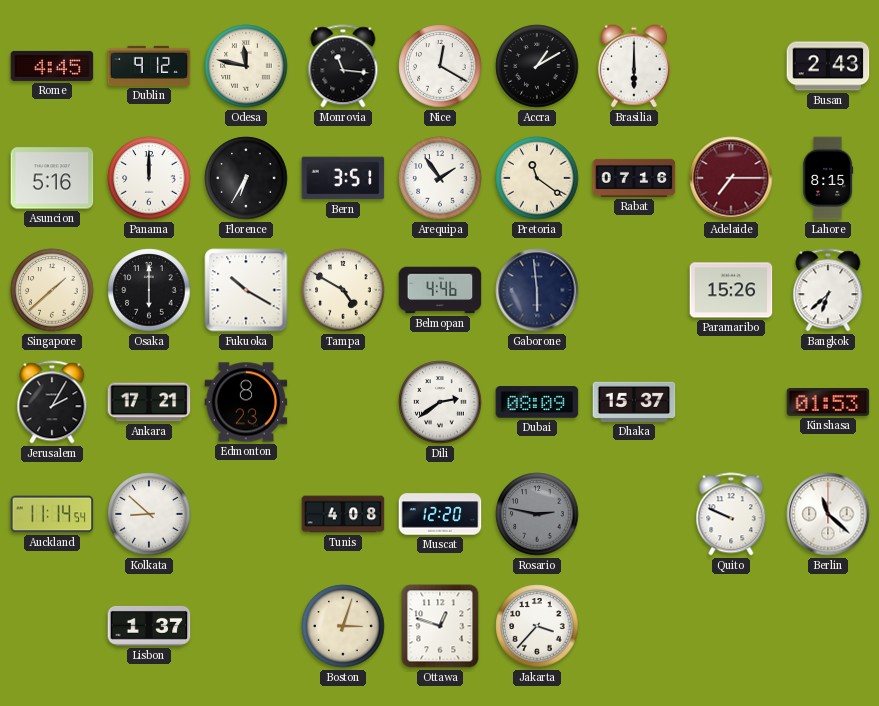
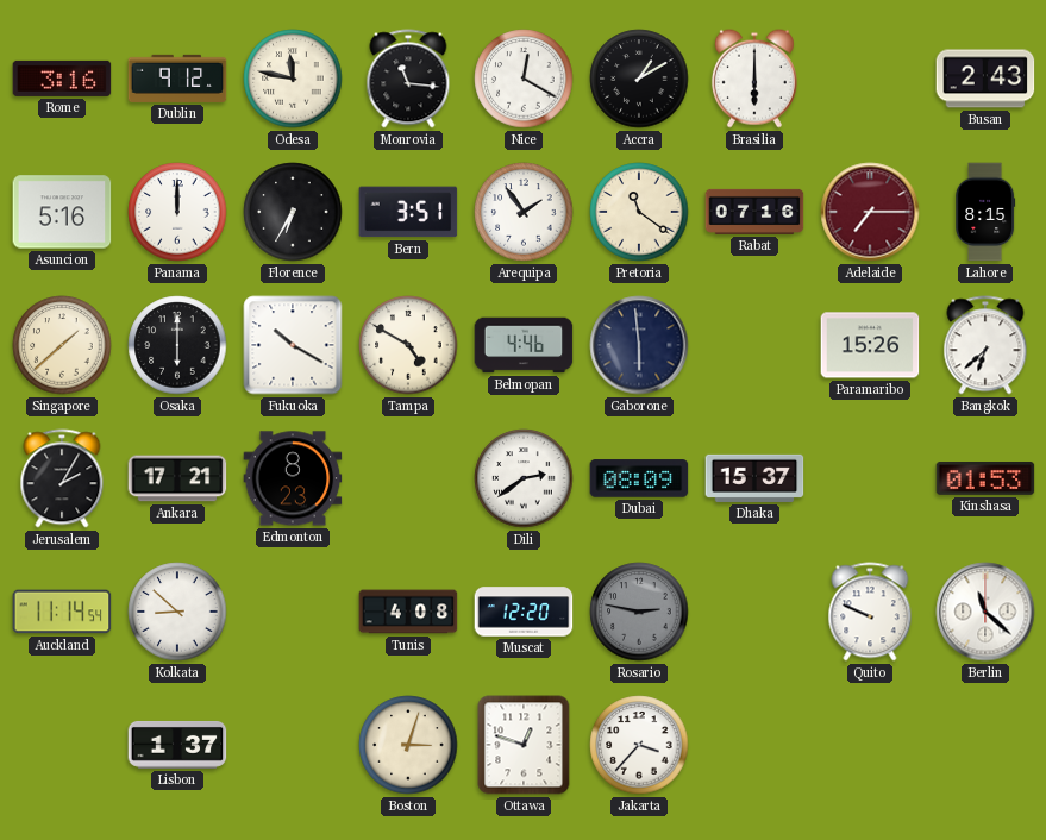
Rome: 4:45 -> 3:16 (62, 79)
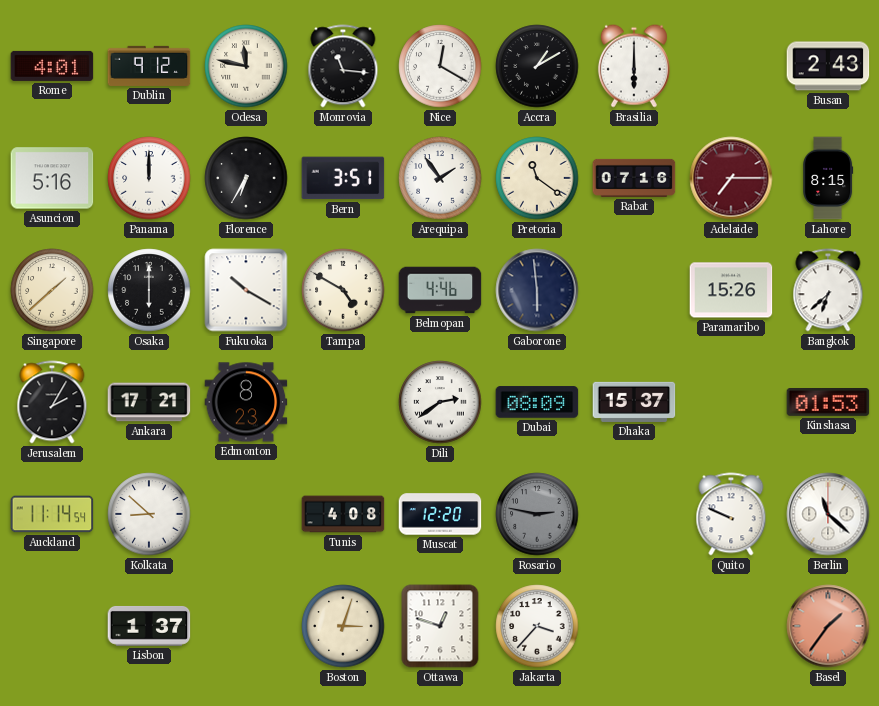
Rome: 3:16 -> 4:01 (52, 66)
Basel: none -> 1:36 (828, 626)
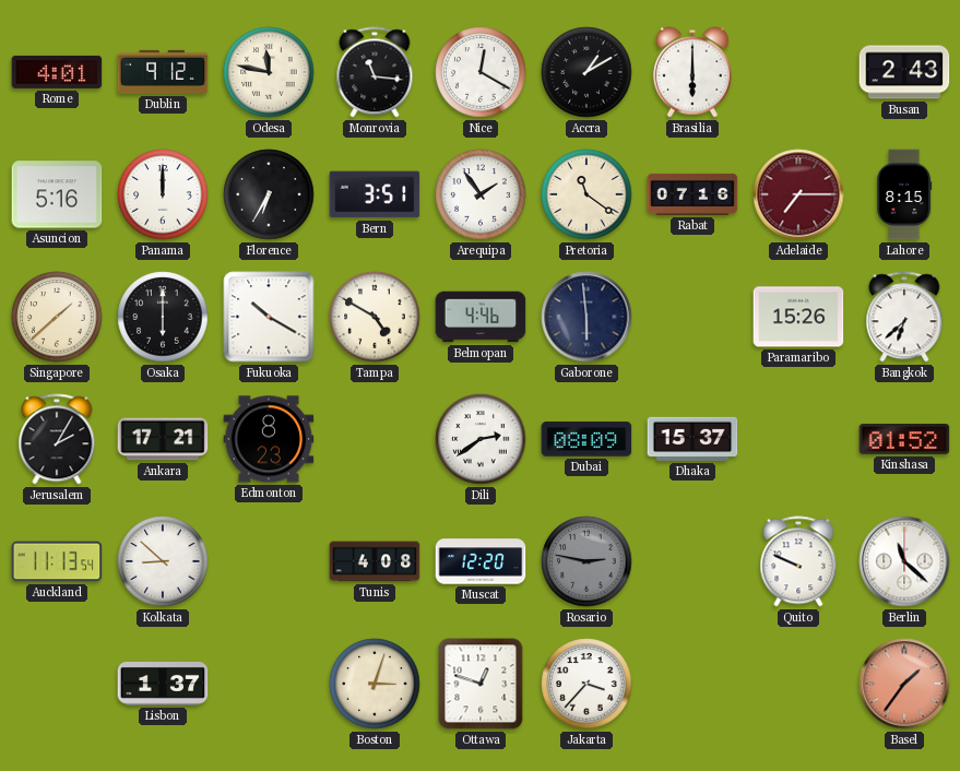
Kinshasa: 01:53 -> 01:52 (904, 440)
Auckland: 11:14 -> 11:13 (57, 561)
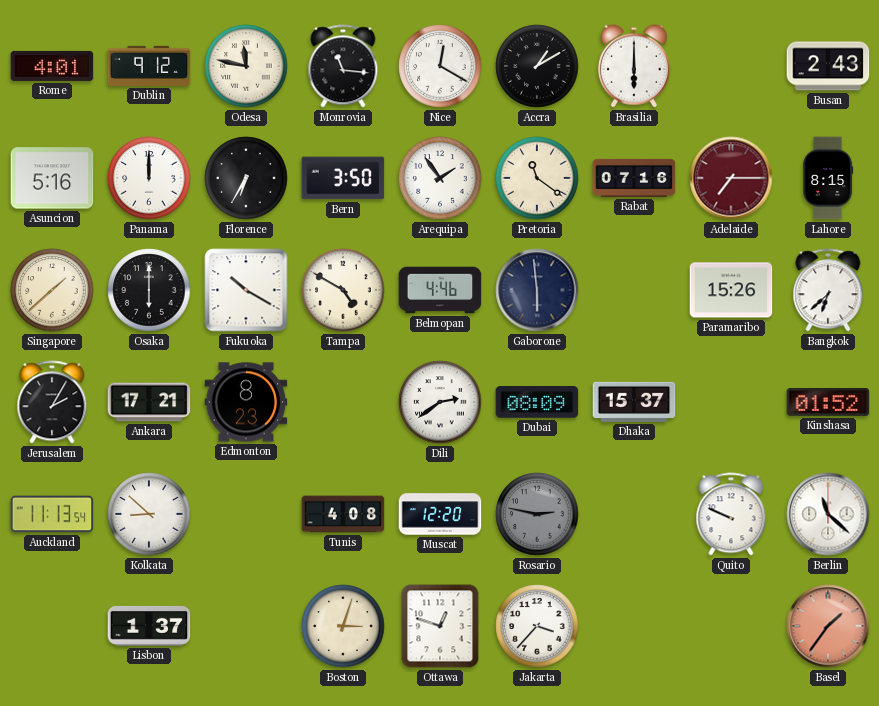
Bern: 3:51 -> 3:50 (343, 178)
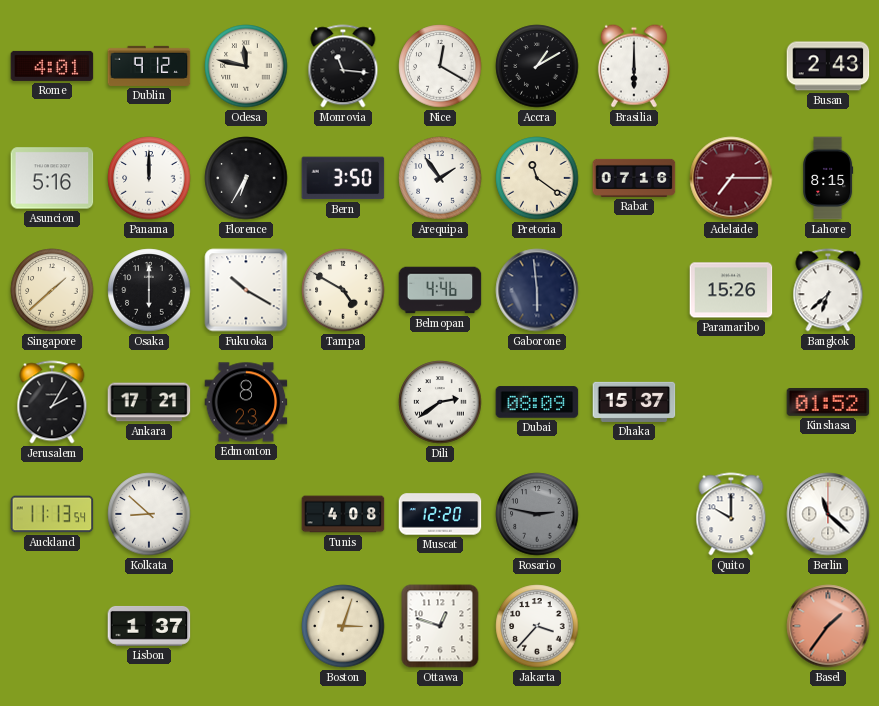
Quito: 9:49 -> 10:00 (731, 514)
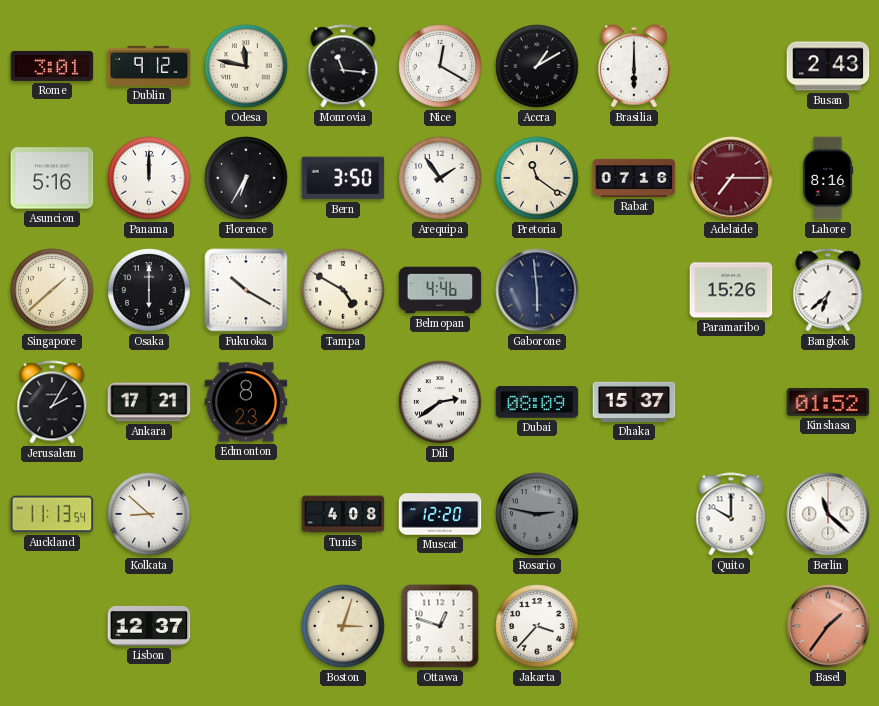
Rome: 4:01 -> 3:01 (52, 66)
Lahore: 8:15 -> 8:16 (828, 178)
Lisbon: 1:37 -> 12:37 (149, 626)
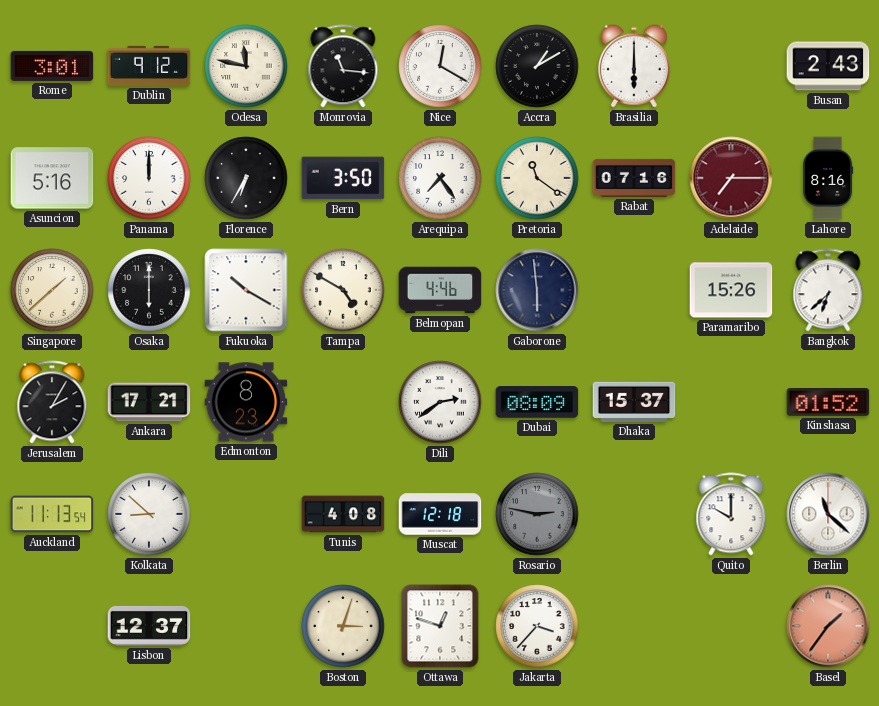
Arequipa: 1:54 -> 7:24 (440, 178)
Muscat: 12:20 -> 12:18 (440, 514)
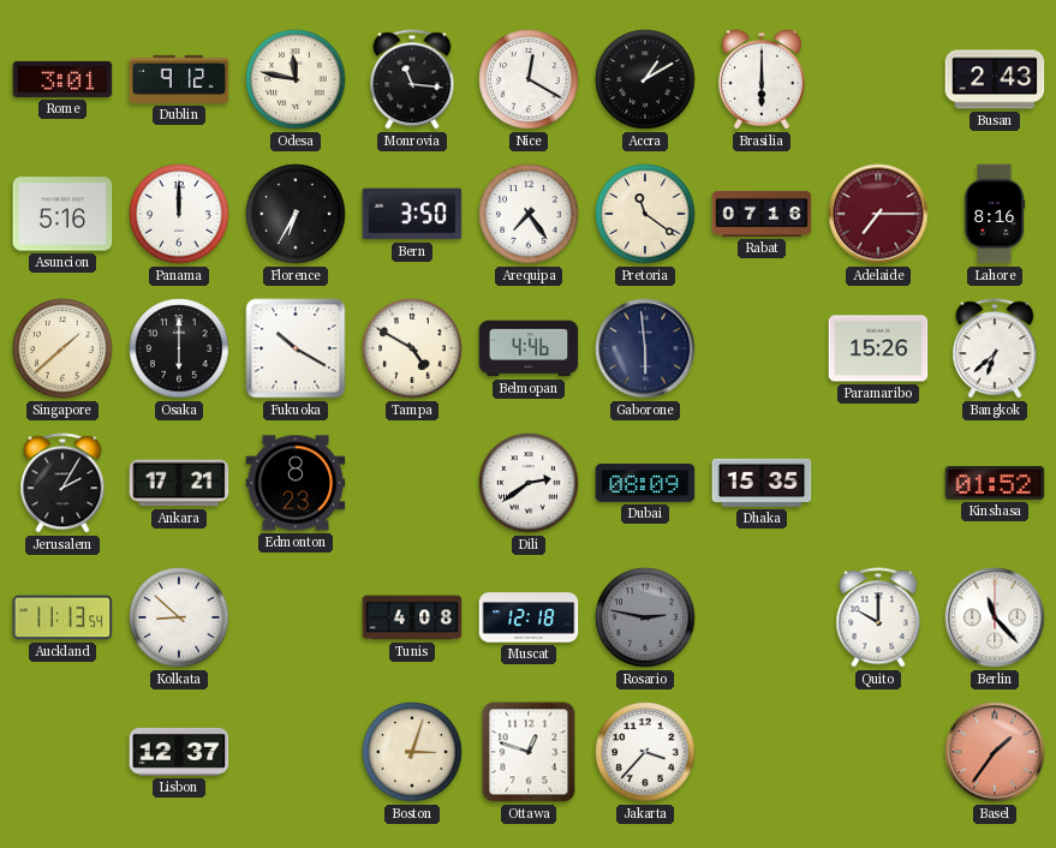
Dhaka: 15:37 -> 15:35 (762, 483)
Berlin: 11:22 -> 11:23 (995, 617)
